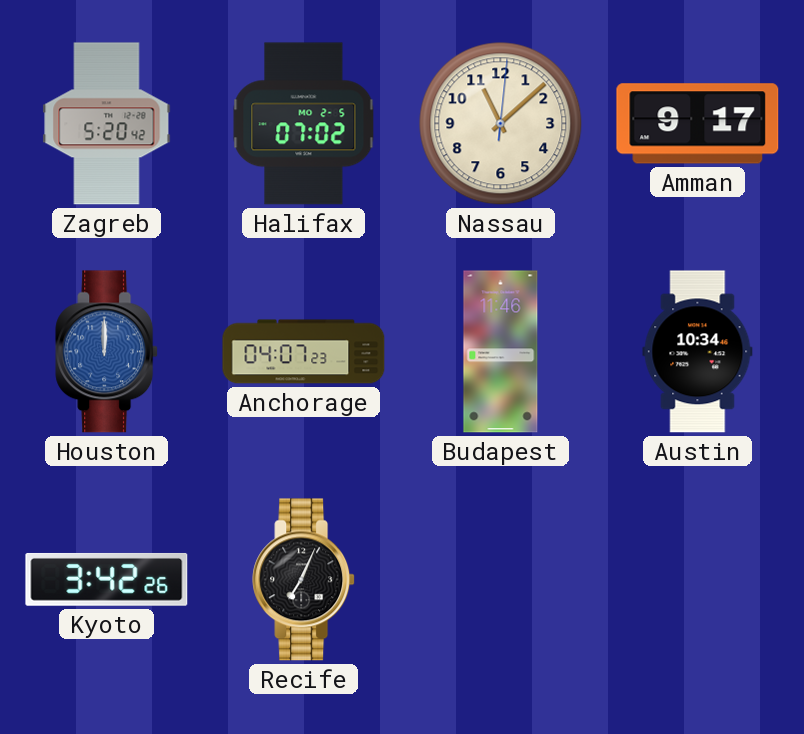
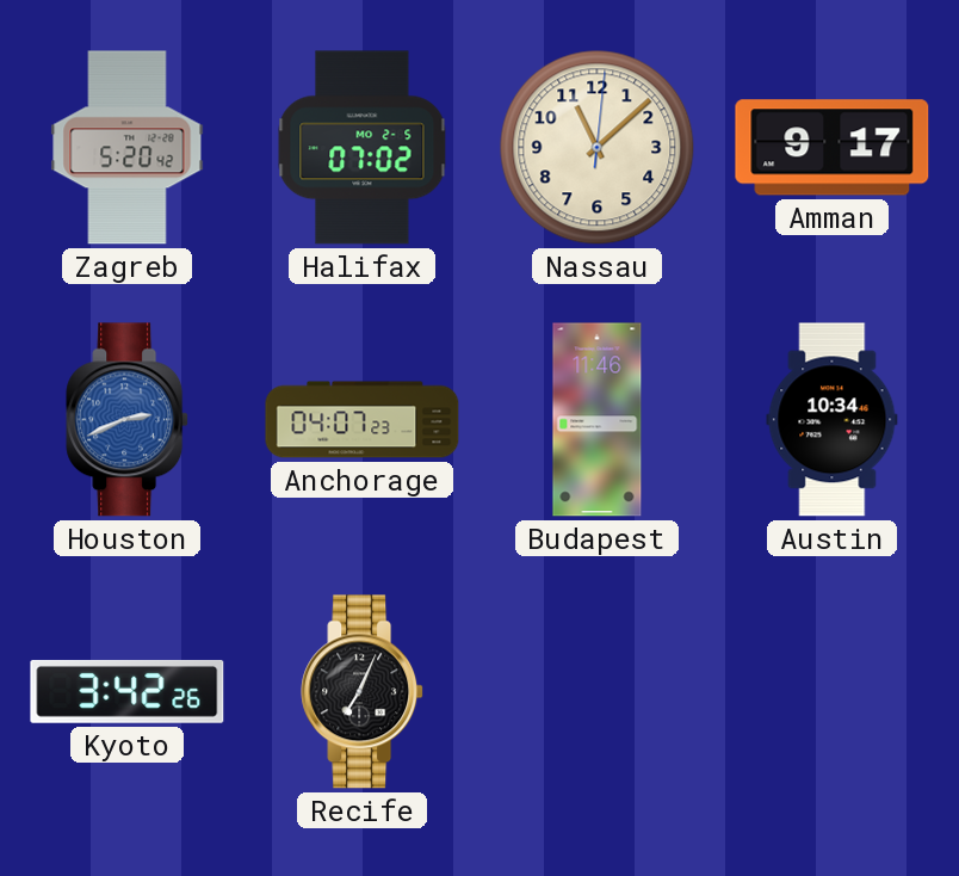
Houston: 12:00 -> 2:41 (128, 420)
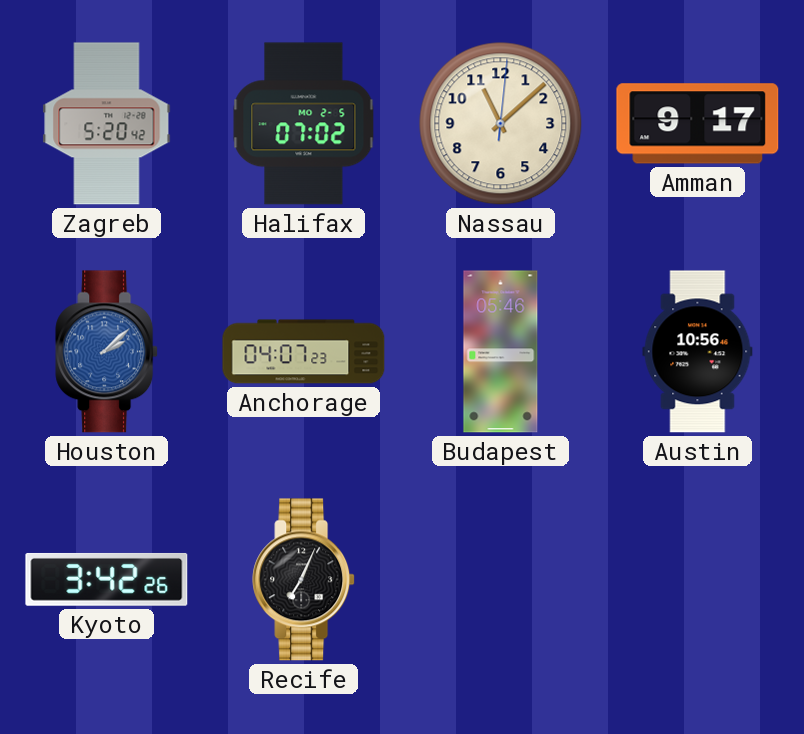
Houston: 2:41 -> 2:08 (107, 352)
Budapest: 11:46 -> 05:46 (501, 352)
Austin: 10:34 -> 10:56 (698, 352)
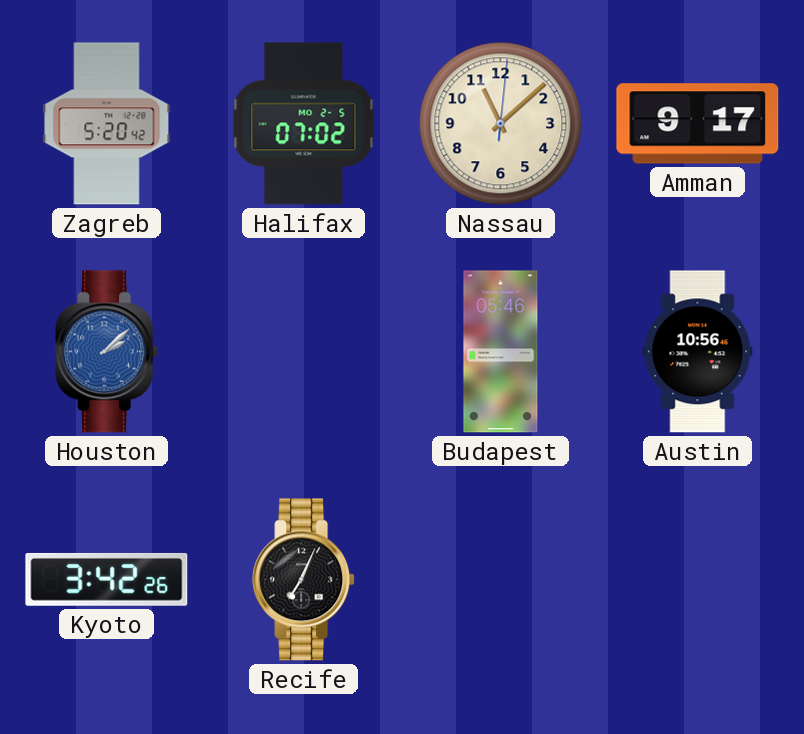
Anchorage: 04:07 -> none (304, 352)
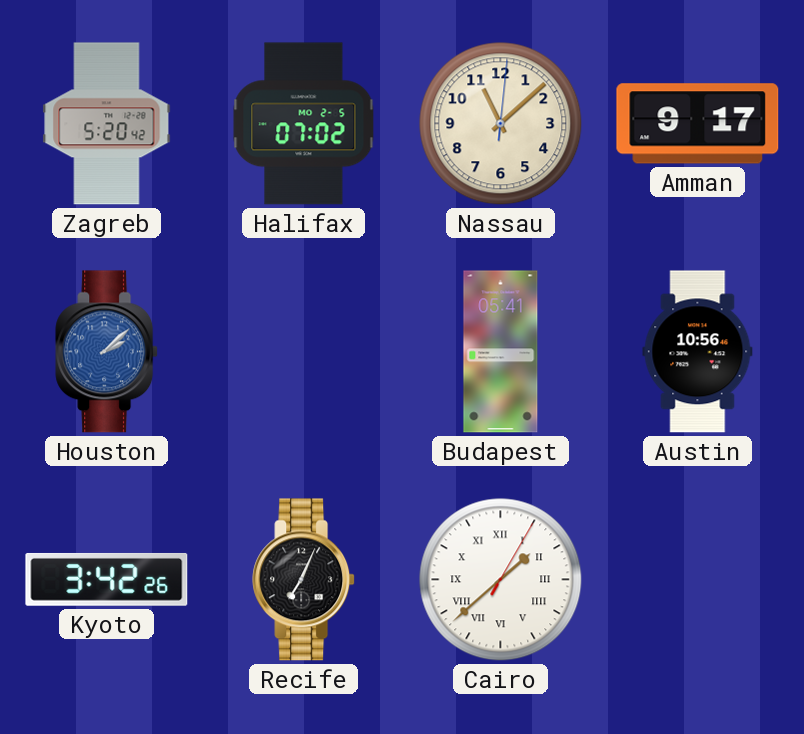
Budapest: 05:46 -> 05:41 (501, 352)
Cairo: none -> 1:38 (501, 580)
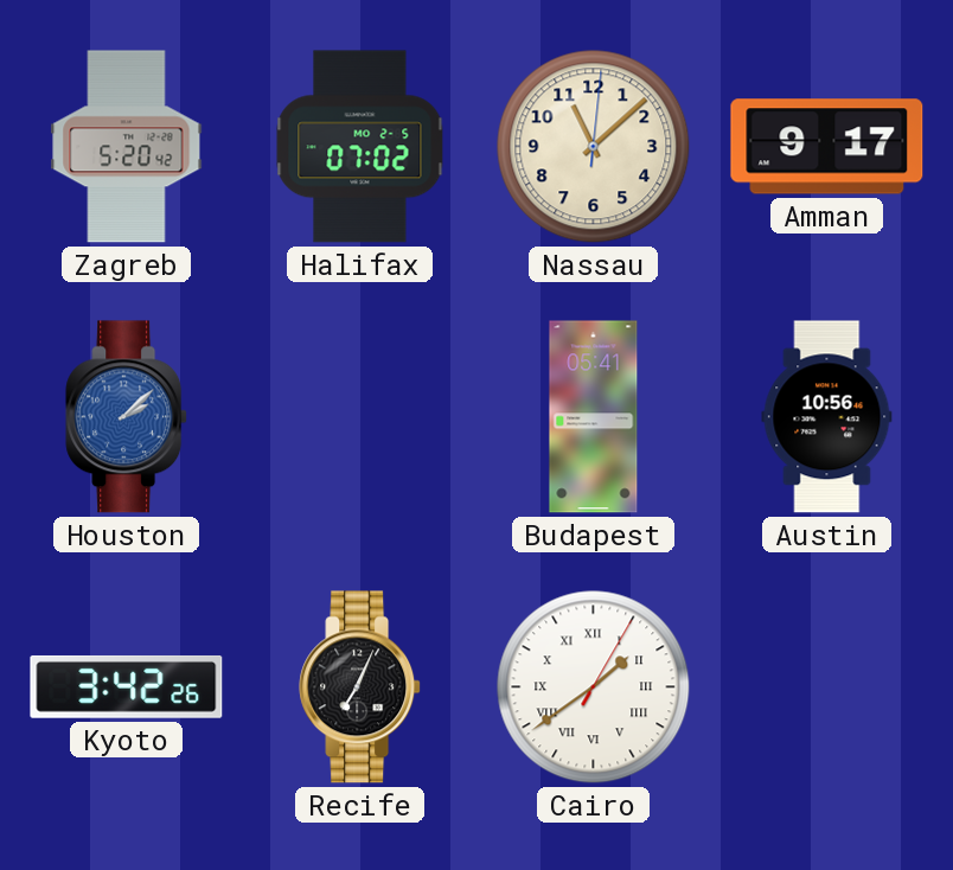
Cairo: 1:38 -> 1:39 (594, 687)
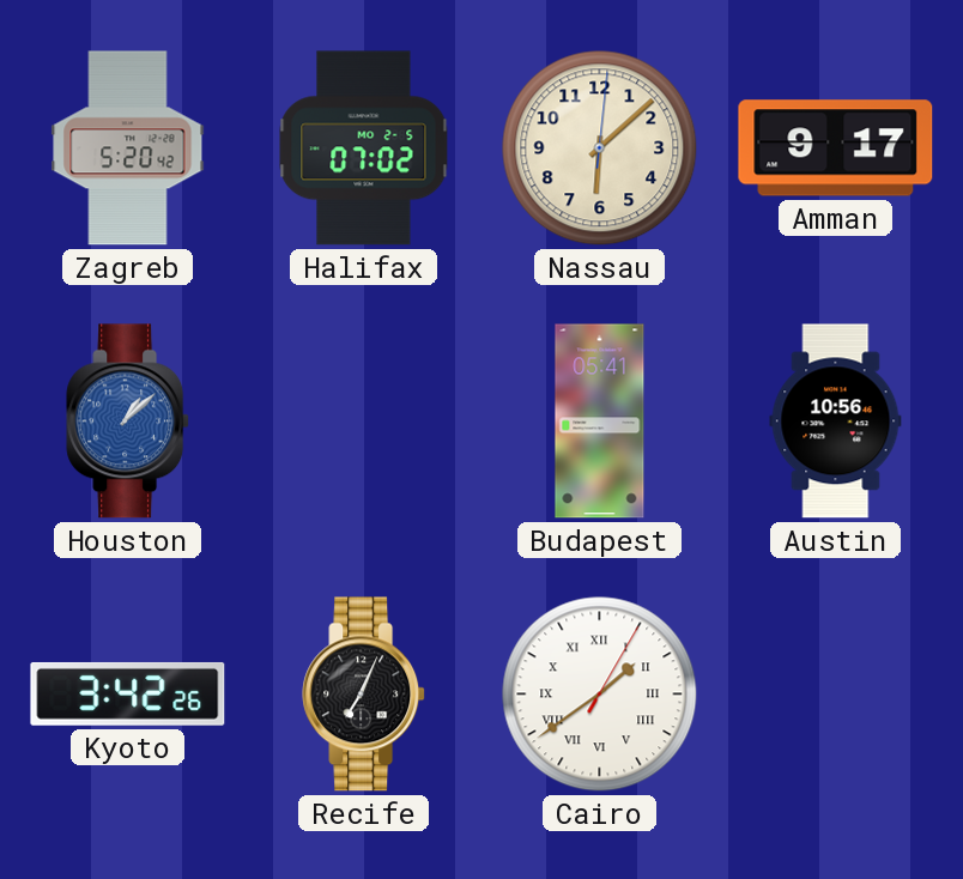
Nassau: 11:08 -> 6:08 (600, 148)
Houston: 2:08 -> 1:08 (128, 422)
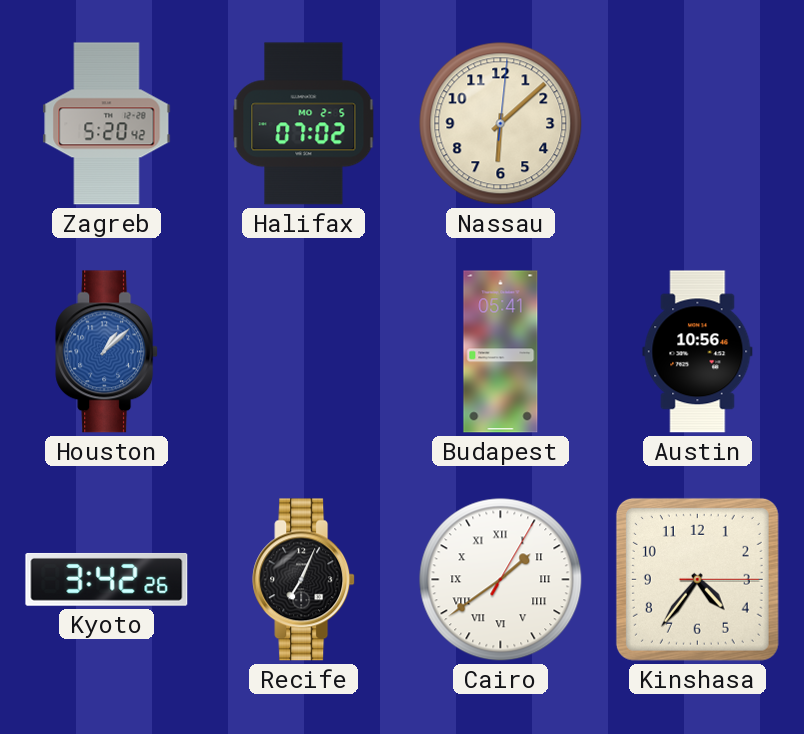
Amman: 9:17 -> none (836, 148)
Kinshasa: none -> 4:36 (697, 579)
